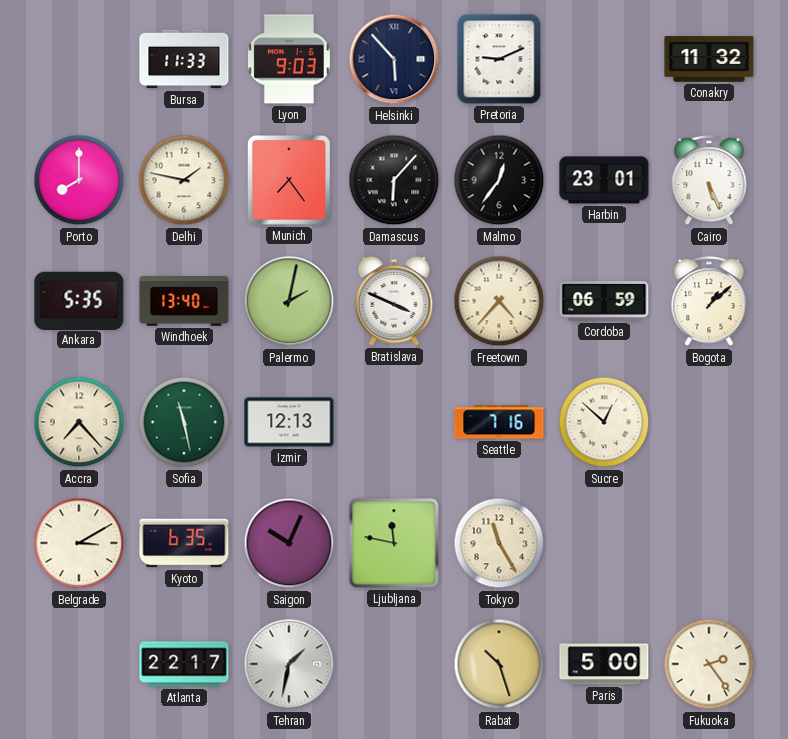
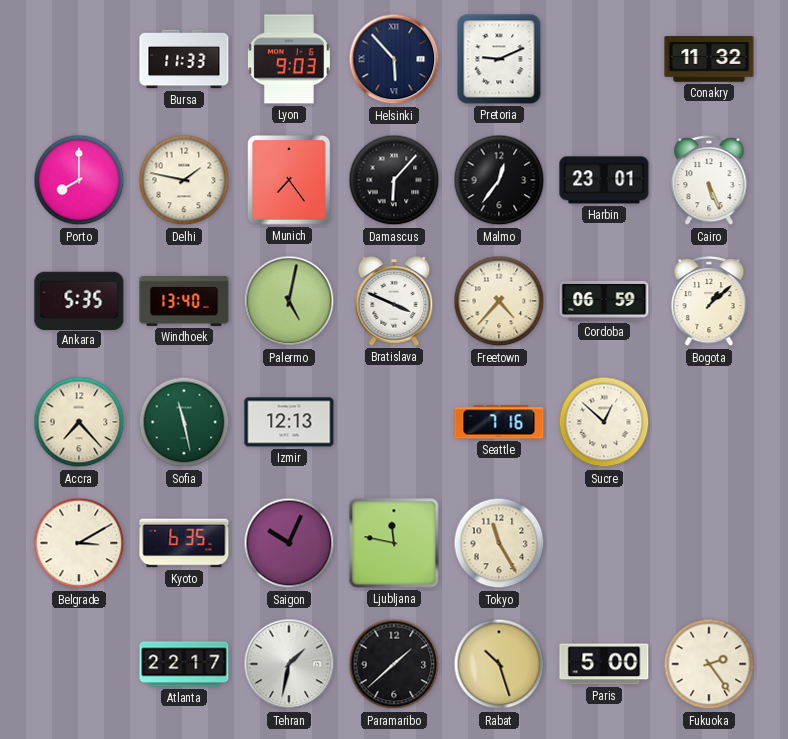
Palermo: 2:02 -> 5:02 (289, 301)
Paramaribo: none -> 1:38 (394, 664)
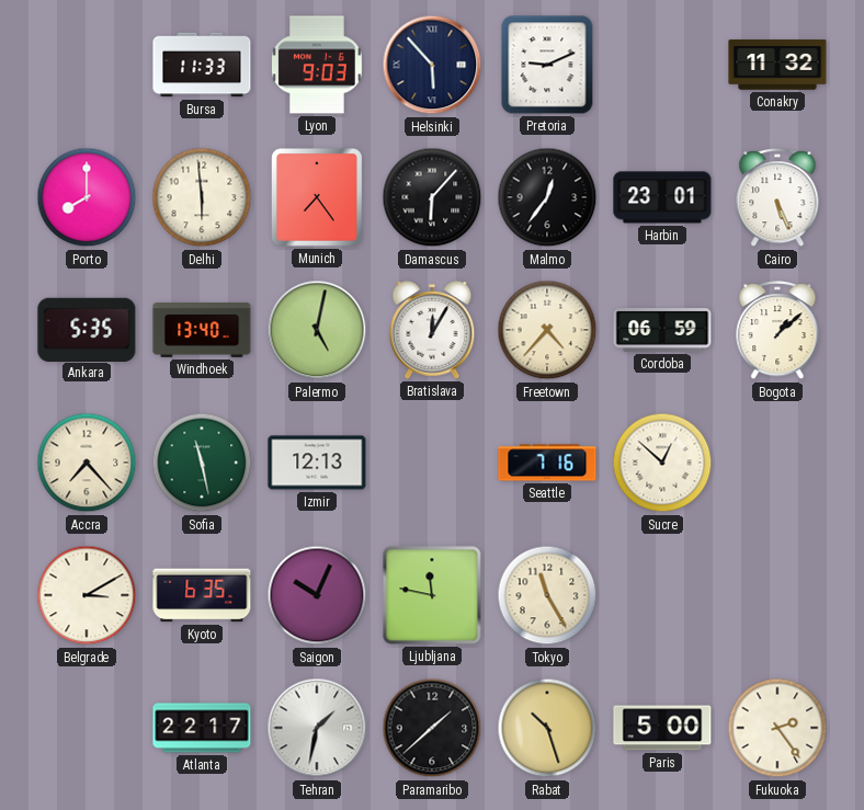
Delhi: 1:47 -> 5:59 (202, 197)
Bratislava: 3:49 -> 12:05 (432, 331)
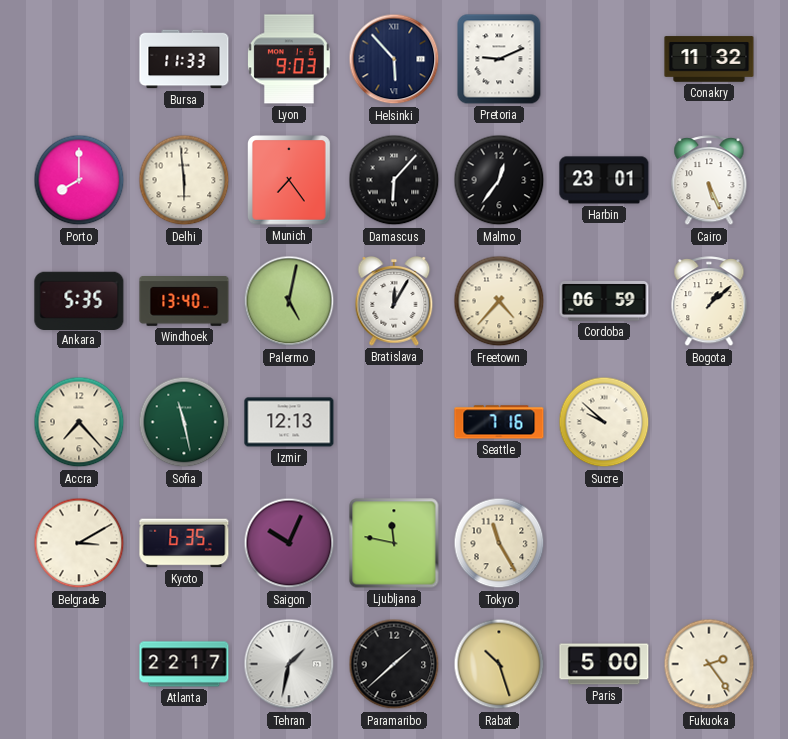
Sucre: 12:52 -> 9:52 (604, 422)
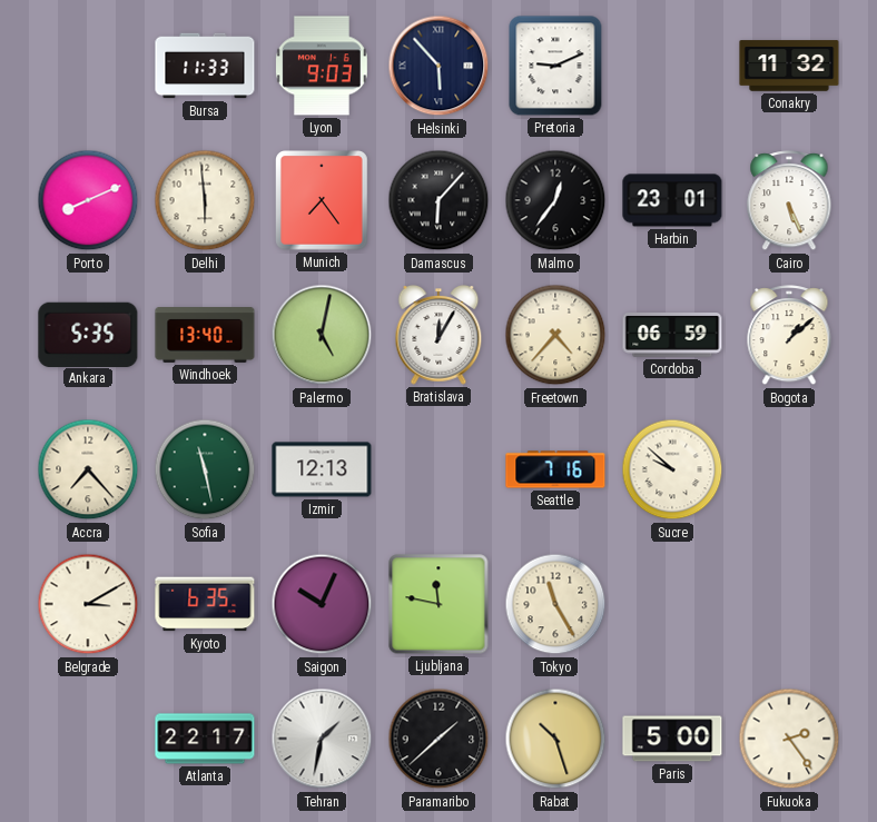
Porto: 8:00 -> 8:11 (88, 200)
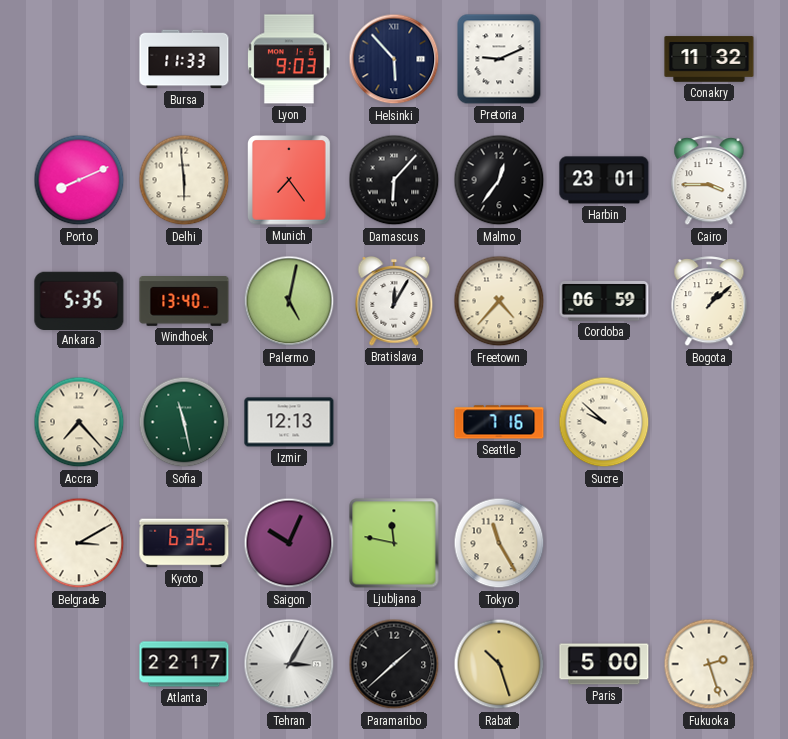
Cairo: 5:26 -> 3:45 (709, 181)
Tehran: 1:32 -> 3:05 (289, 664)
Fukuoka: 2:24 -> 2:27 (709, 664)
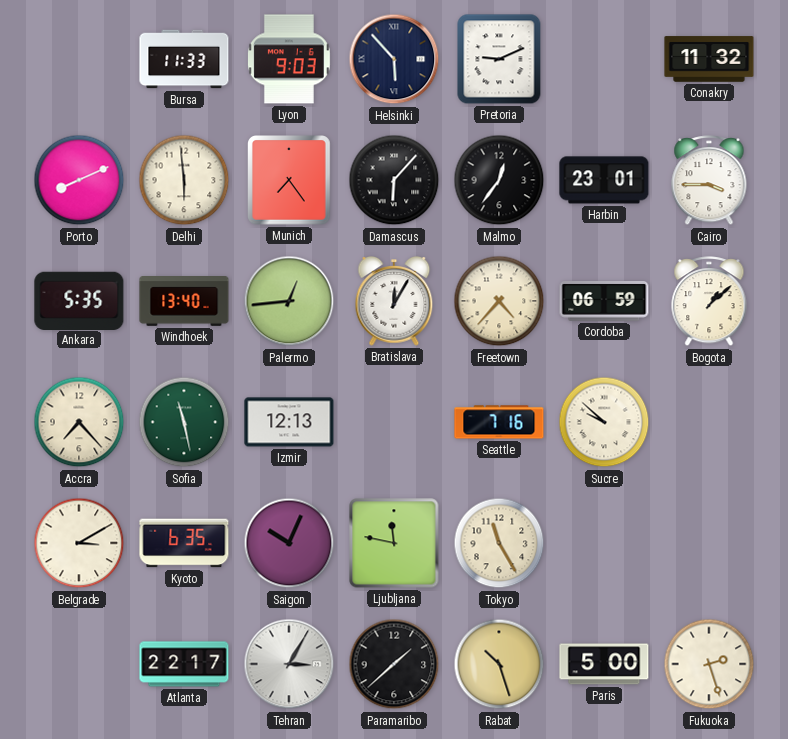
Palermo: 5:02 -> 12:44 (289, 301)
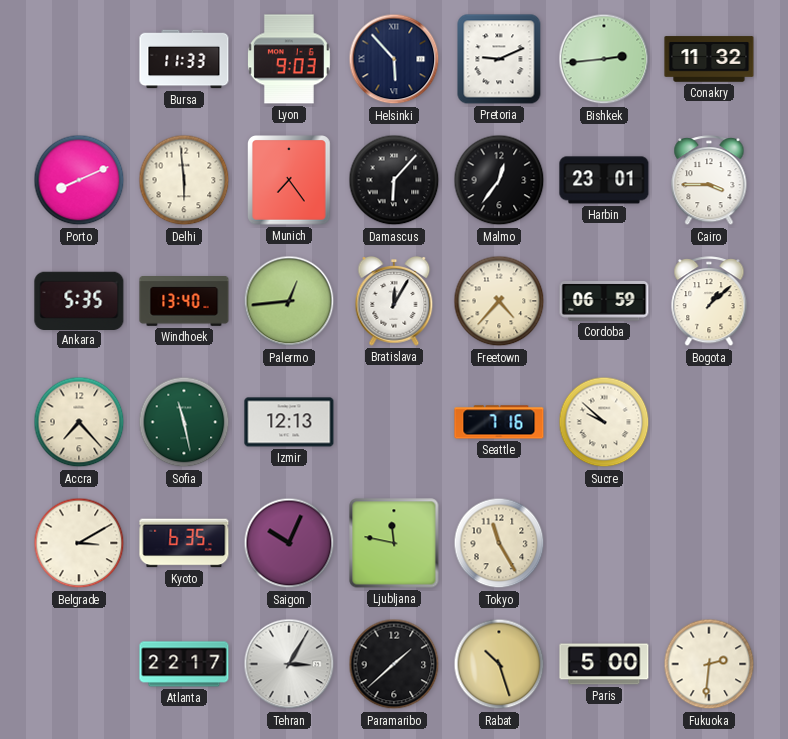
Bishkek: none -> 2:44 (604, 59)
Fukuoka: 2:27 -> 2:31 (709, 664)
